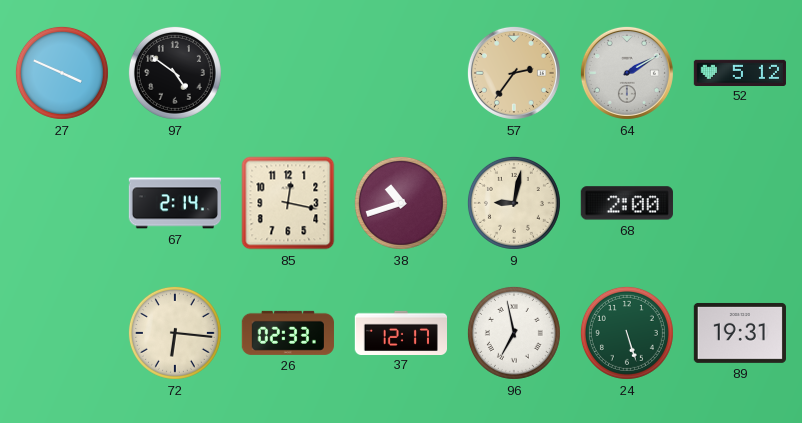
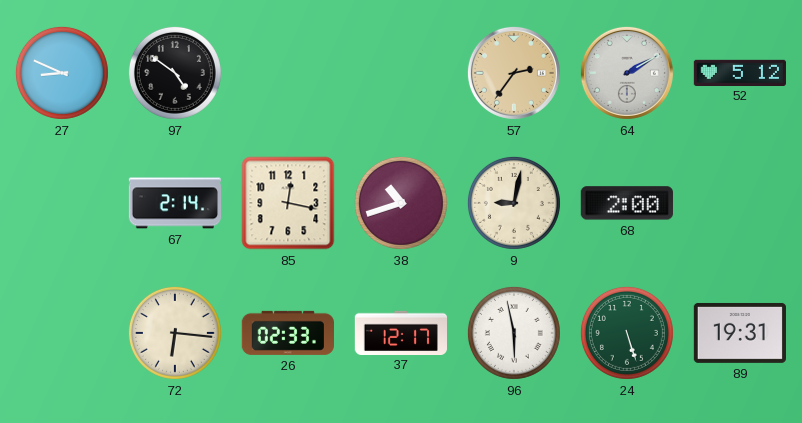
27: 3:49 -> 8:49 (62, 73)
96: 6:58 -> 5:58 (514, 333)
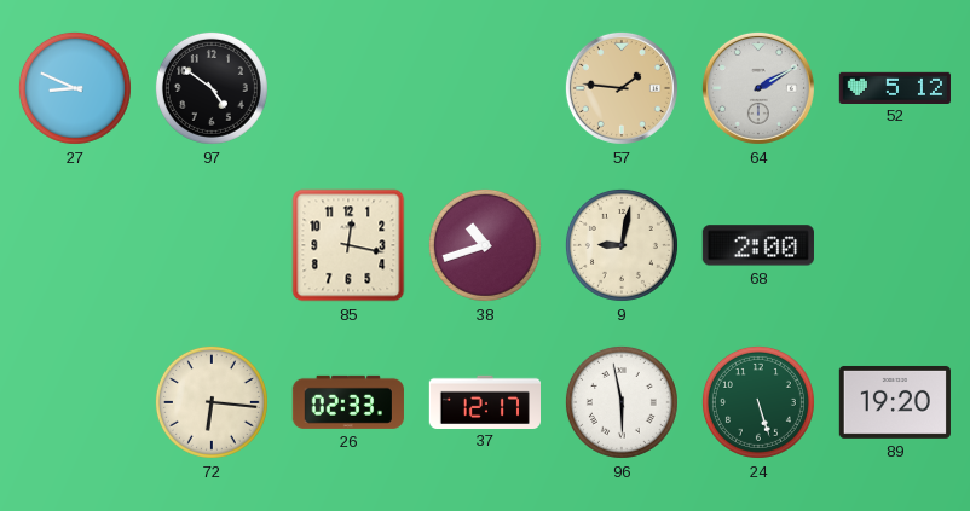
57: 2:36 -> 1:46 (622, 88)
67: 2:14 -> none (174, 203)
89: 19:31 -> 19:20 (894, 402)
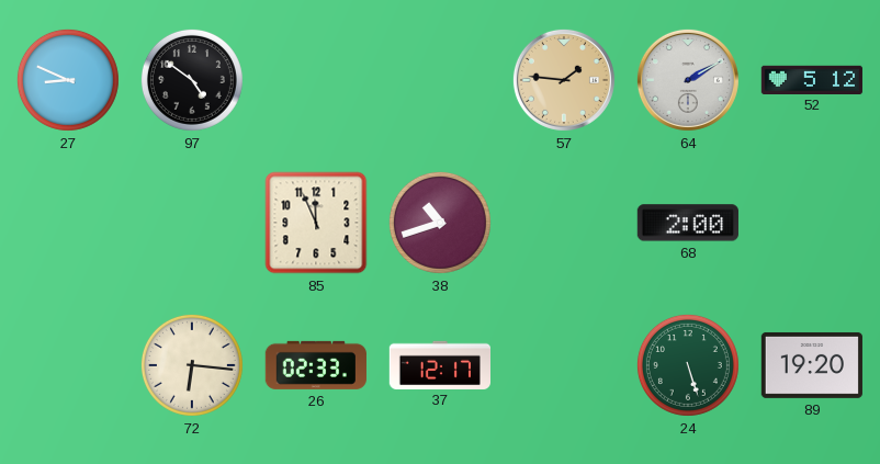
85: 12:17 -> 11:56 (316, 223)
9: 9:02 -> none (622, 245)
96: 5:58 -> none (622, 402)
